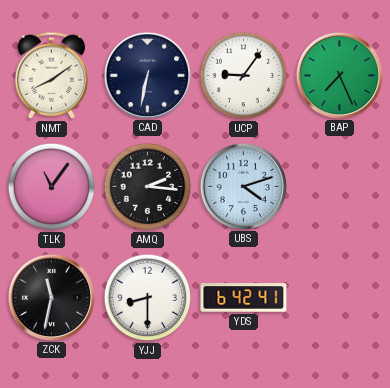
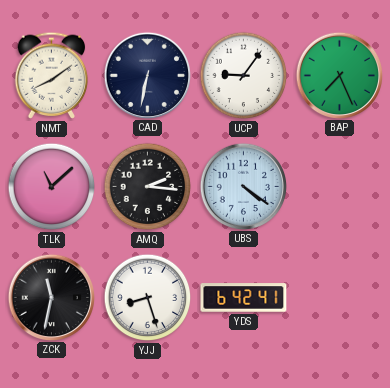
TLK: 11:06 -> 11:08 (52, 187)
UBS: 4:12 -> 4:21 (243, 186)
YJJ: 8:30 -> 8:27 (148, 298)
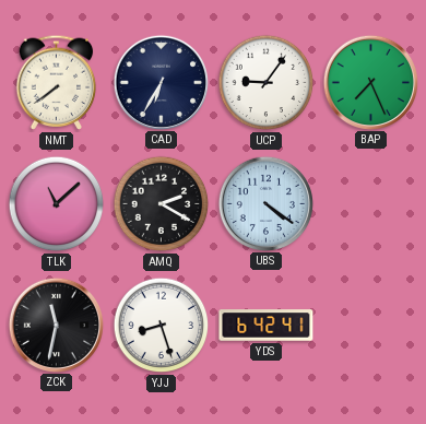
NMT: 8:09 -> 7:39 (57, 82)
CAD: 6:32 -> 6:35 (161, 82)
AMQ: 2:16 -> 2:20 (162, 204)
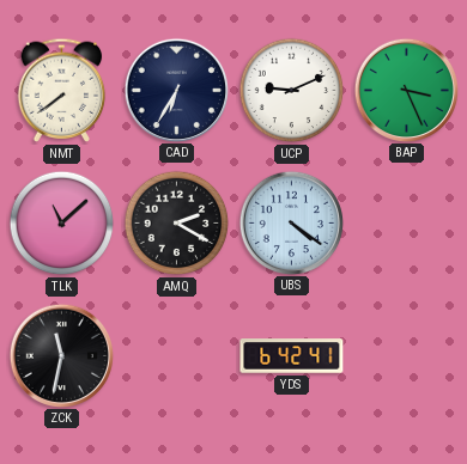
UCP: 9:06 -> 9:11 (292, 91)
BAP: 7:26 -> 3:26 (406, 90)
YJJ: 8:27 -> none (162, 326)
